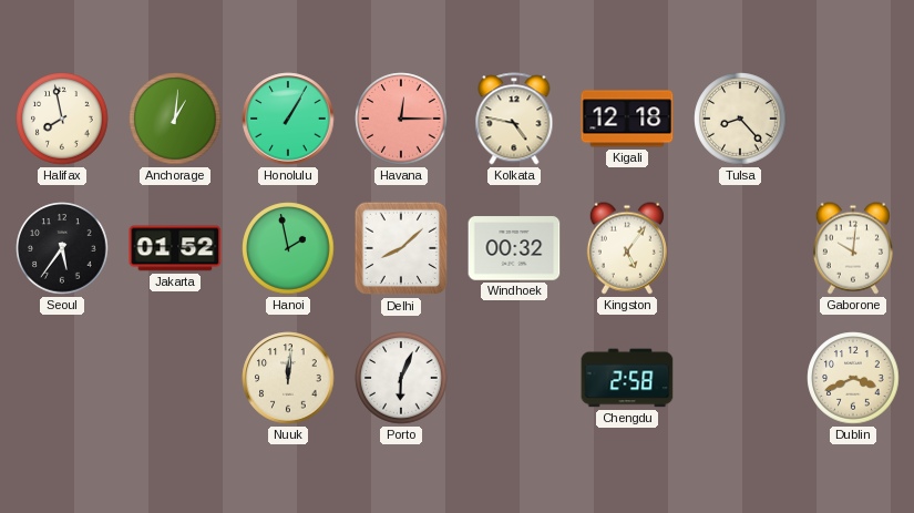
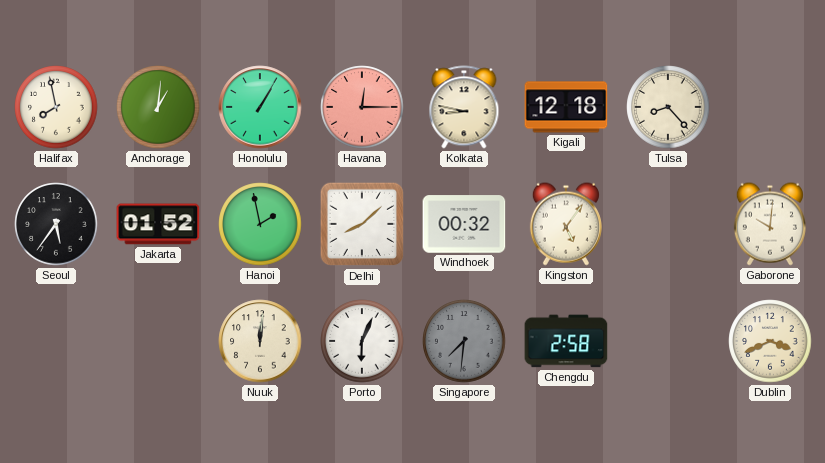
Kolkata: 4:47 -> 8:47 (464, 107)
Singapore: none -> 7:31 (464, 341)
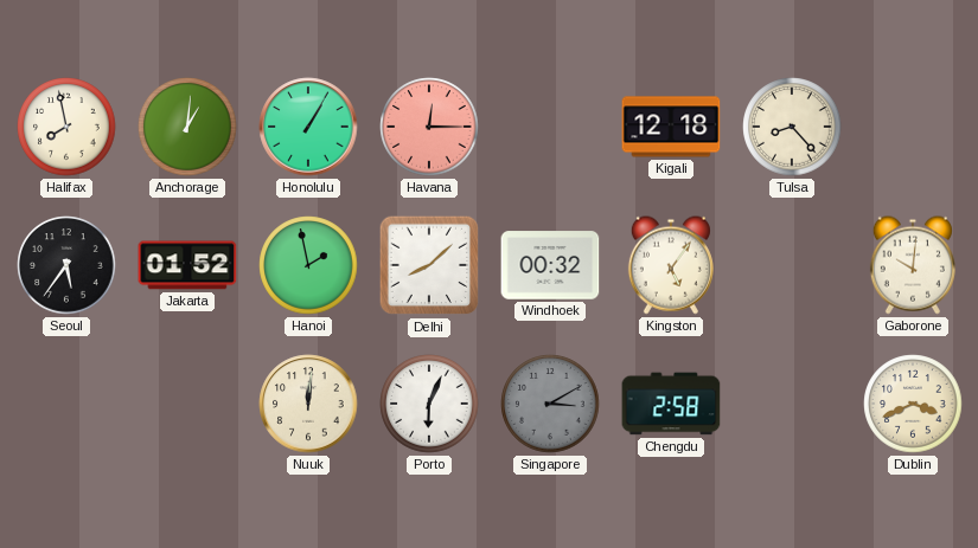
Kolkata: 8:47 -> none (464, 107)
Singapore: 7:31 -> 3:10 (550, 404)
